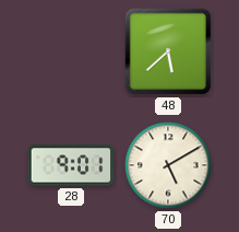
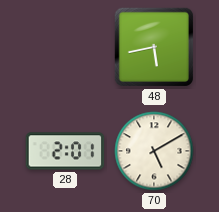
48: 5:38 -> 5:43 (154, 47)
28: 9:01 -> 2:01 (65, 151)
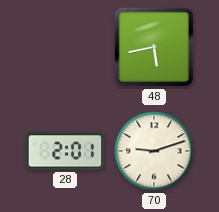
70: 5:10 -> 9:12 (154, 151)
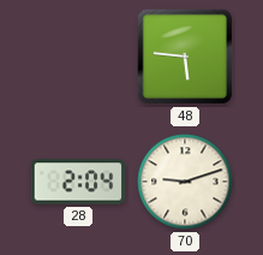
48: 5:43 -> 5:46 (185, 57)
28: 2:01 -> 2:04 (78, 182)
